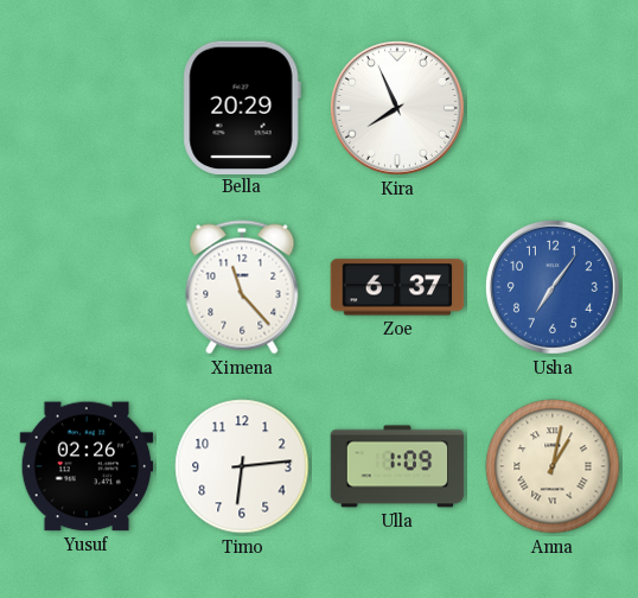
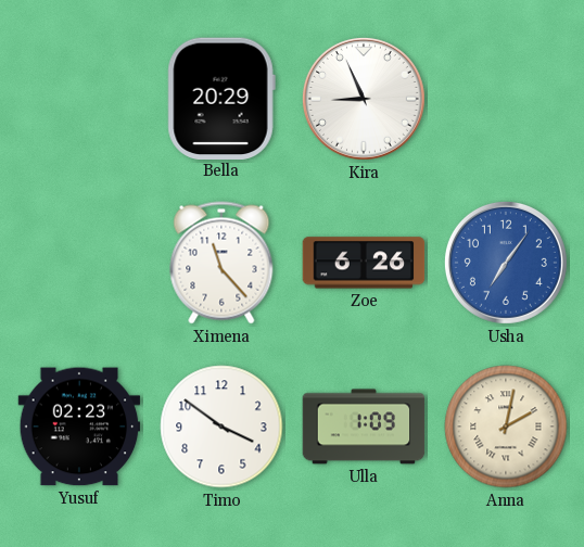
Kira: 7:56 -> 8:56 (364, 99)
Zoe: 6:37 -> 6:26 (364, 263)
Yusuf: 02:26 -> 02:23 (79, 427)
Timo: 6:14 -> 3:51 (221, 427)
Anna: 1:02 -> 2:02 (506, 427)
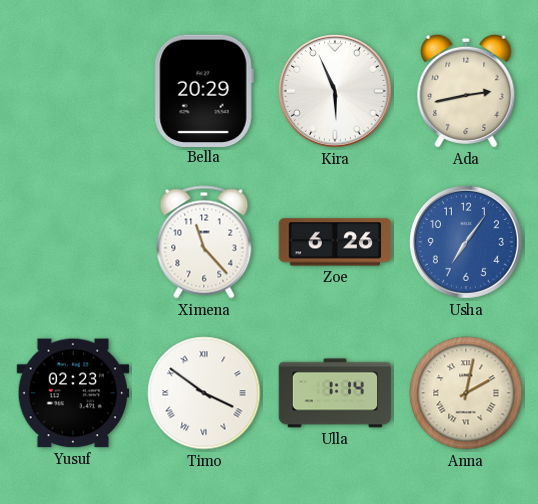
Kira: 8:56 -> 5:56 (335, 91)
Ada: none -> 2:43 (466, 91)
Timo numerals: Arabic -> Roman (204, 393)
Ulla: 1:09 -> 1:14 (335, 393)
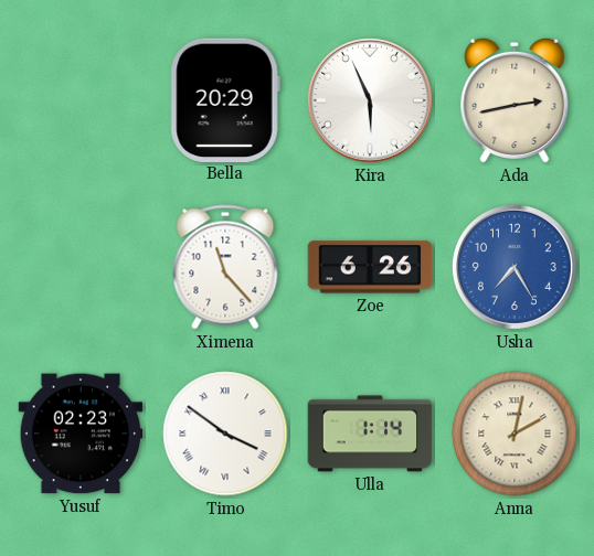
Usha: 7:06 -> 7:25 (515, 267)
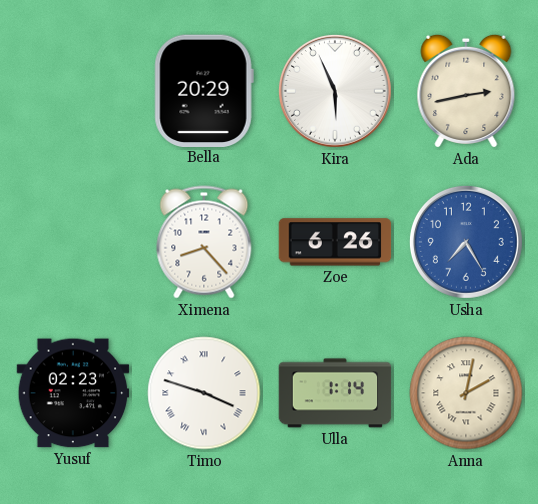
Ximena: 11:23 -> 8:23 (204, 242)
Timo: 3:51 -> 3:48 (204, 393)
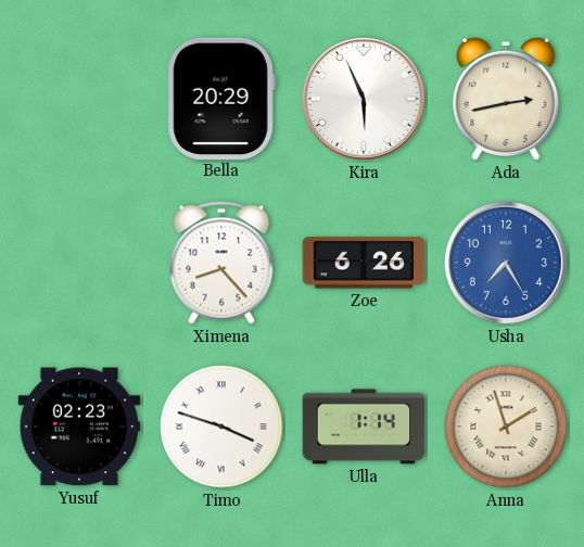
Anna: 2:02 -> 1:57 (506, 427)
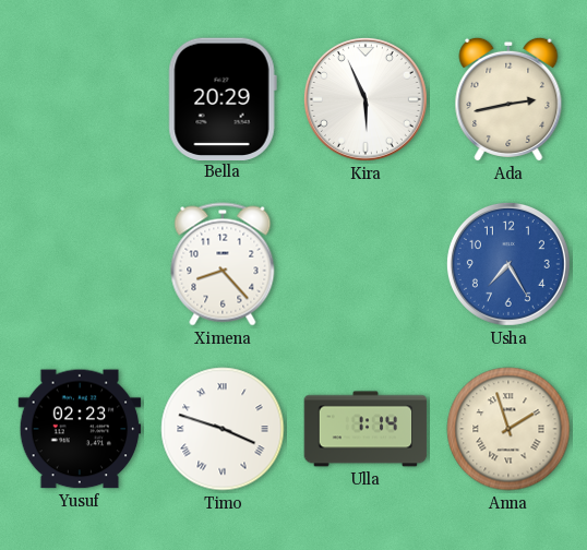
Zoe: 6:26 -> none (364, 263)
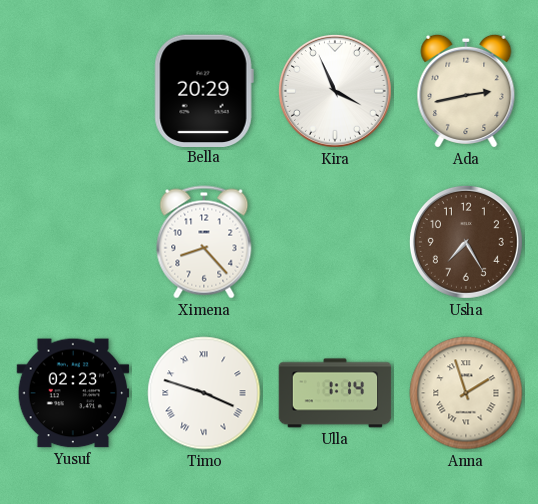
Kira: 5:56 -> 3:56 (335, 91)
Usha dial: blue -> brown (466, 242)
